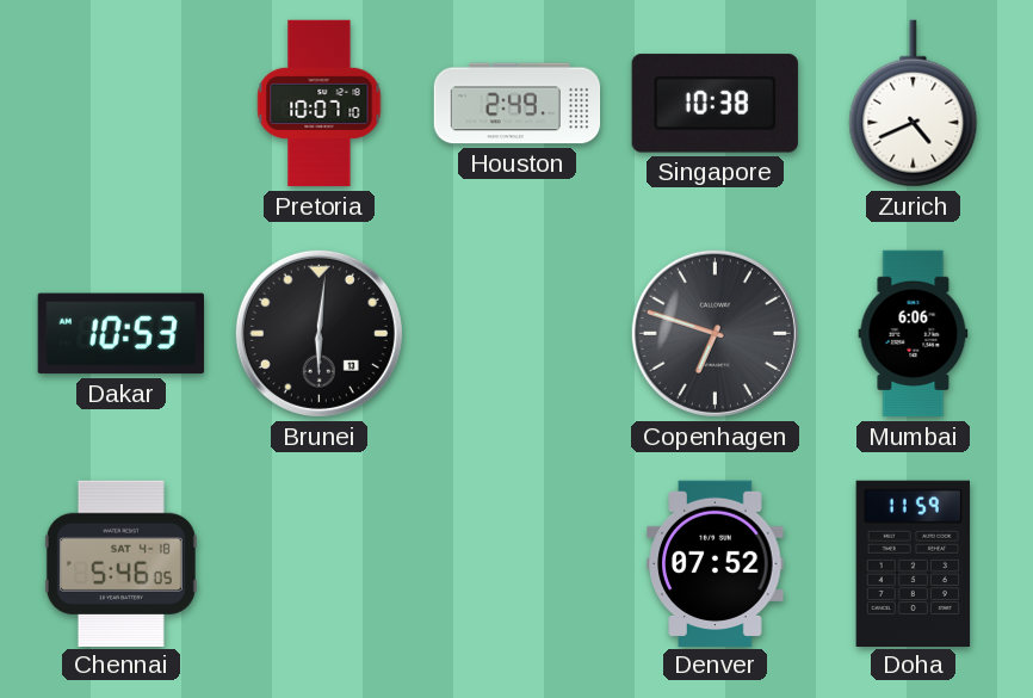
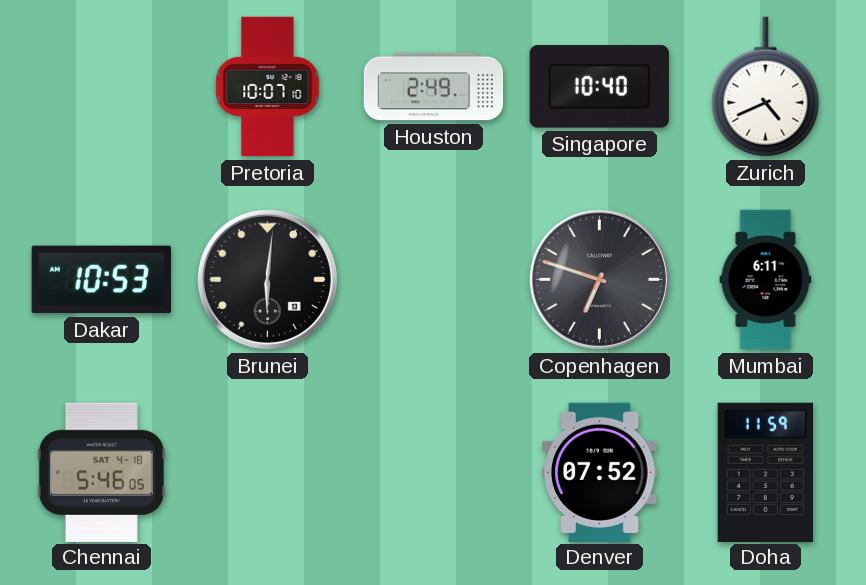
Singapore: 10:38 -> 10:40 (599, 87)
Mumbai: 6:06 -> 6:11 (766, 280)
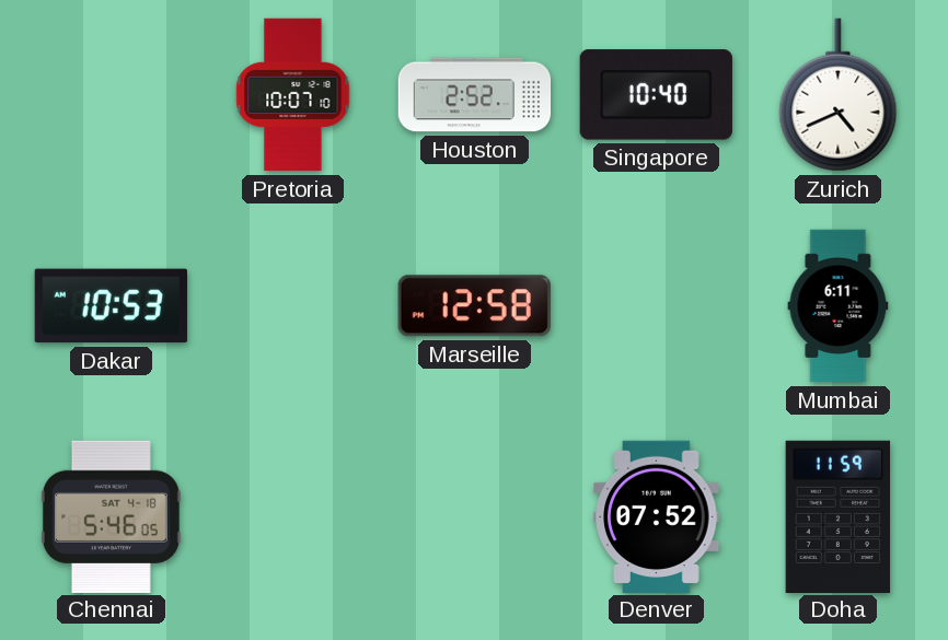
Houston: 2:49 -> 2:52 (475, 95)
Brunei: 6:01 -> none (267, 279)
Marseille: none -> 12:58 (474, 306)
Copenhagen: 6:48 -> none (599, 279)
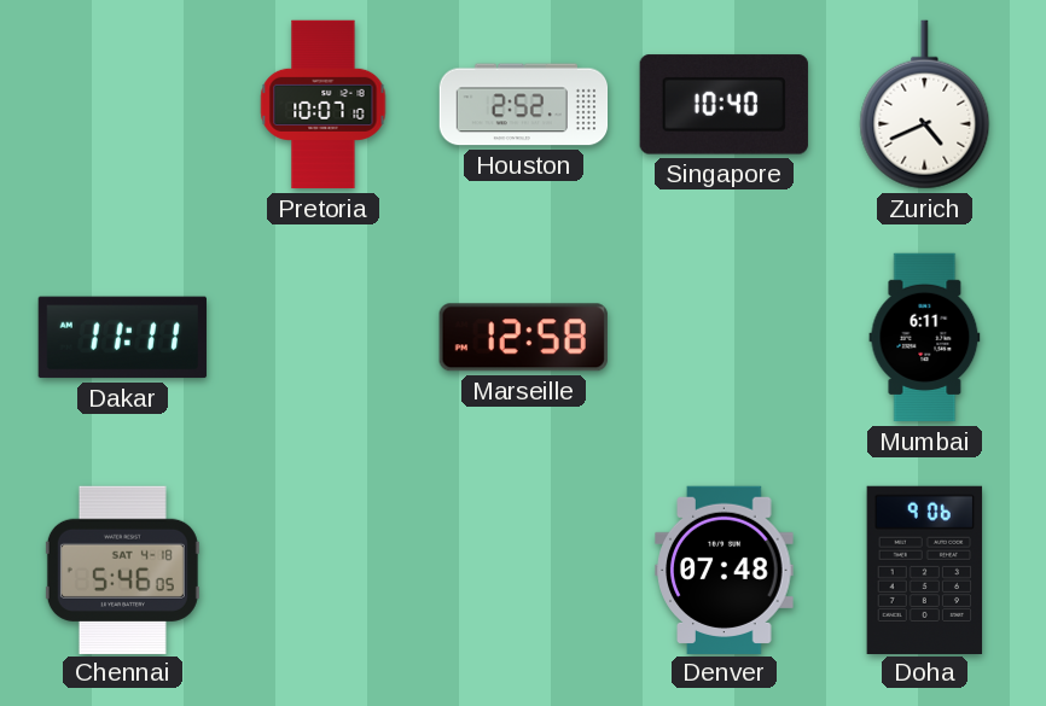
Dakar: 10:53 -> 11:11 (122, 338)
Denver: 07:52 -> 07:48 (725, 570)
Doha: 11:59 -> 9:06 (925, 570)
